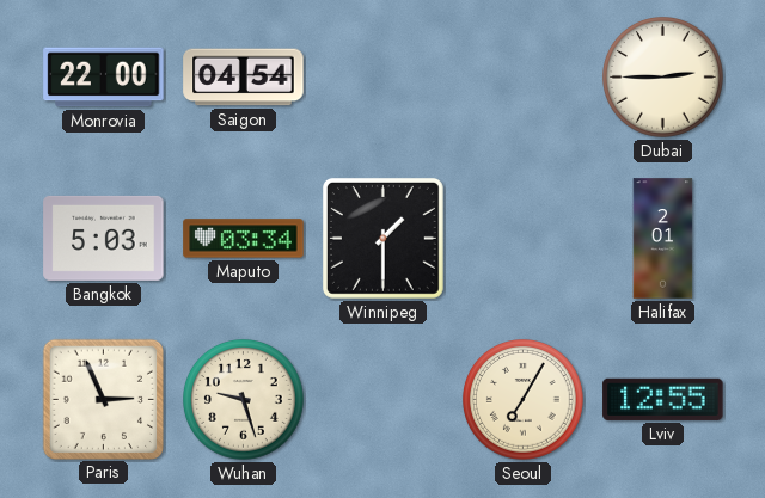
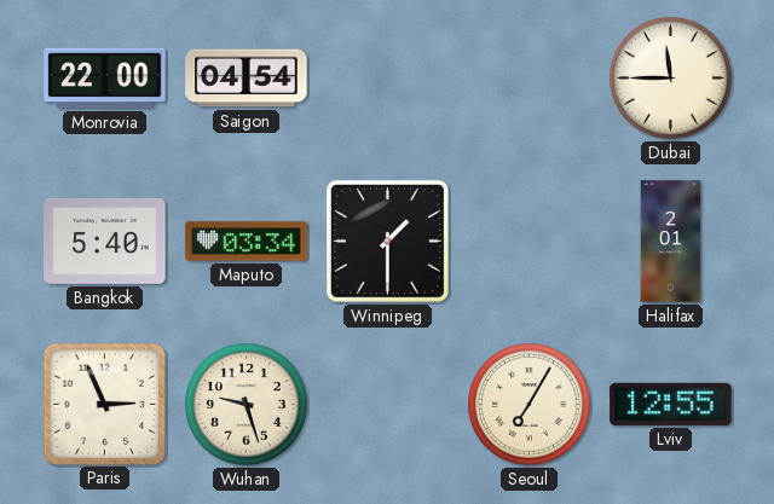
Dubai: 2:45 -> 11:45 (671, 79)
Bangkok: 5:03 -> 5:40 (105, 241)
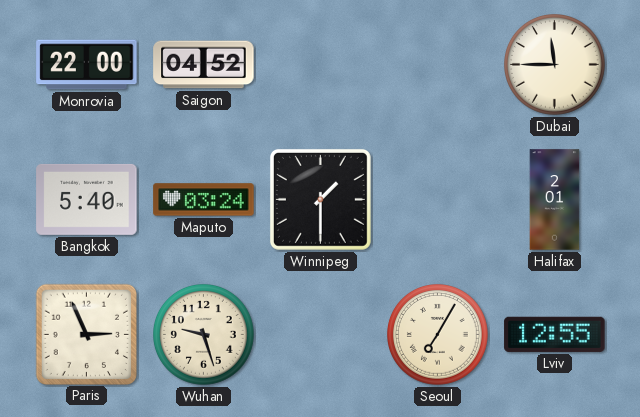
Saigon: 04:54 -> 04:52 (204, 65)
Maputo: 03:34 -> 03:24 (204, 200)
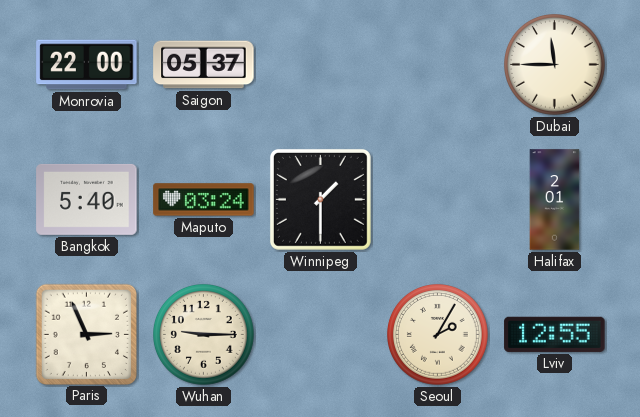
Saigon: 04:52 -> 05:37 (204, 65)
Wuhan: 9:27 -> 9:15 (204, 335)
Seoul: 7:05 -> 2:05 (438, 335)
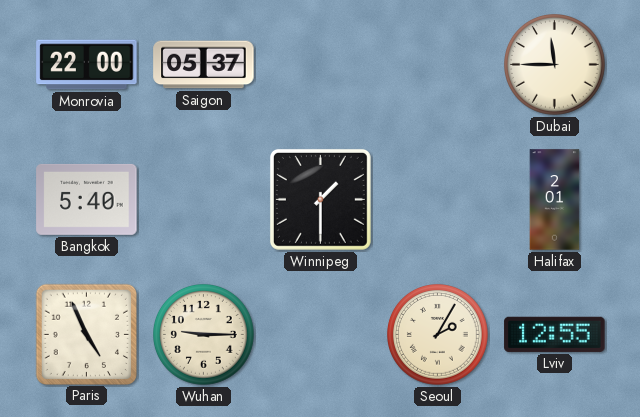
Maputo: 03:24 -> none (204, 200)
Paris: 2:56 -> 4:56 (86, 334)
